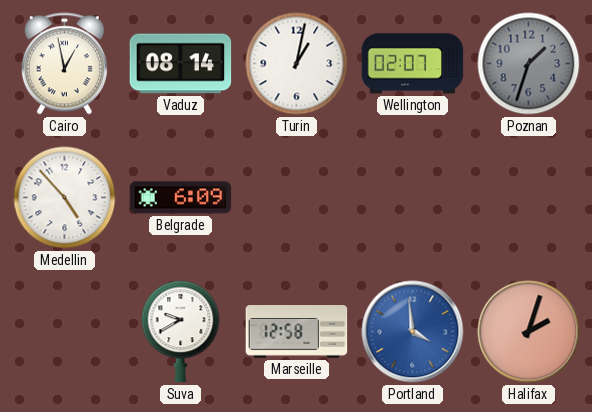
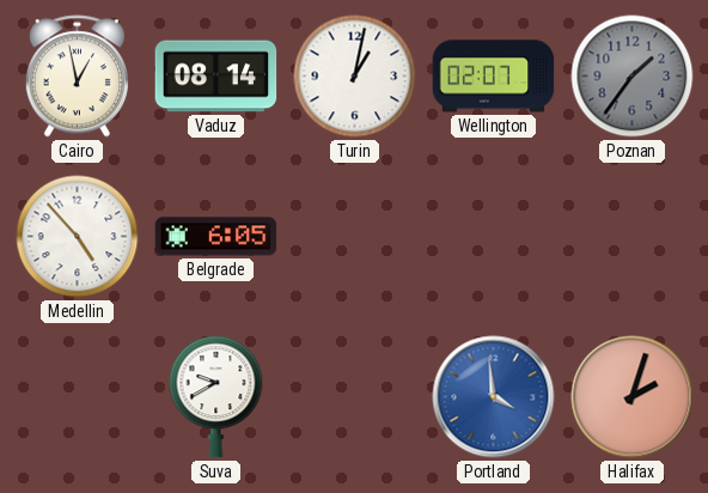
Poznan: 1:33 -> 1:36 (633, 77)
Belgrade: 6:09 -> 6:05 (216, 237)
Marseille: 12:58 -> none (297, 332)
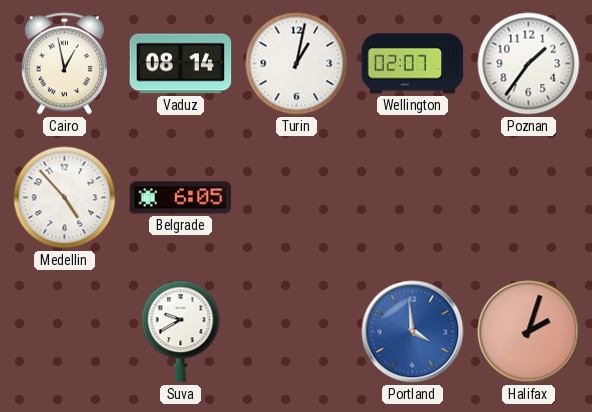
Poznan dial: grey -> white (529, 64)
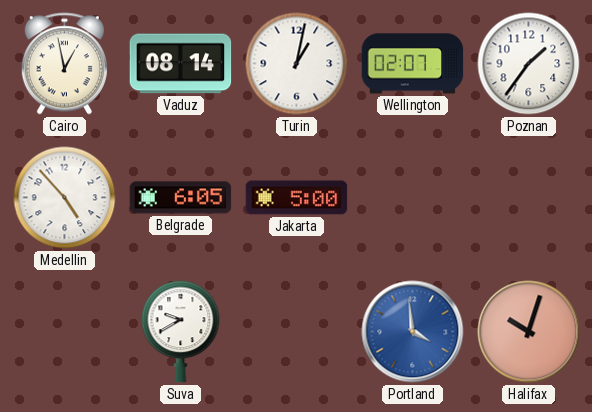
Jakarta: none -> 5:00 (297, 198)
Halifax: 2:03 -> 10:03 (529, 332)
